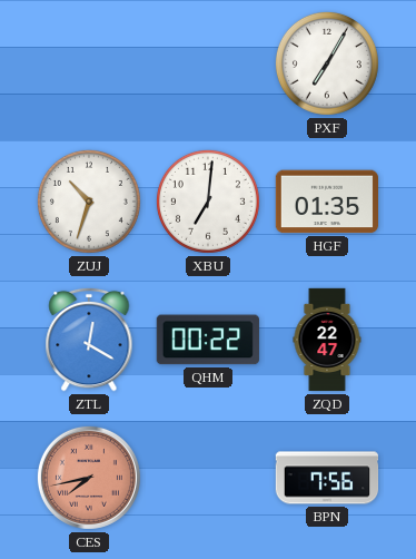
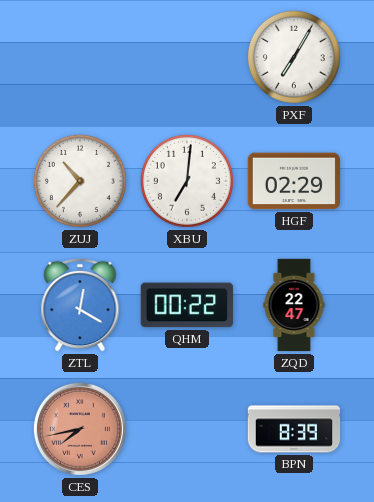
ZUJ: 10:33 -> 10:37 (80, 181)
HGF: 01:35 -> 02:29 (293, 181)
BPN: 7:56 -> 8:39 (294, 429)
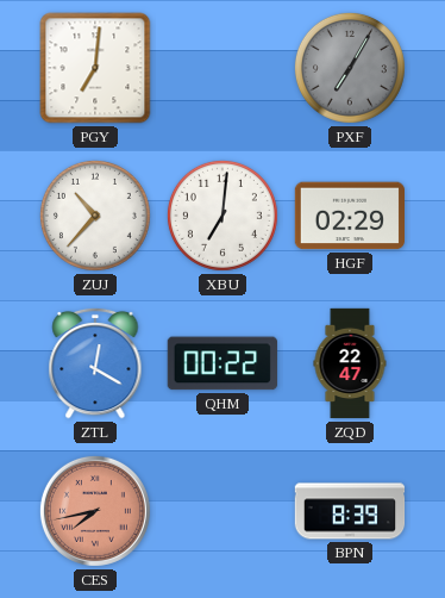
PGY: none -> 7:01 (95, 68)
PXF dial: white -> grey (350, 68)
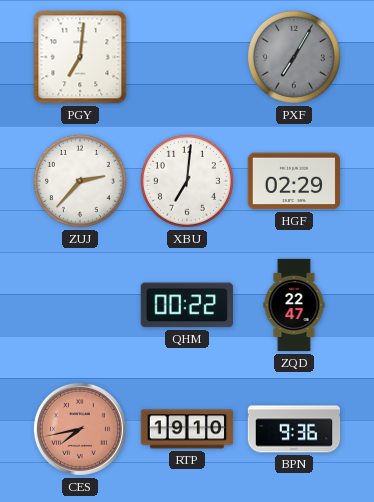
ZUJ: 10:37 -> 2:37 (80, 181)
ZTL: 12:20 -> none (95, 363)
RTP: none -> 19:10 (187, 429)
BPN: 8:39 -> 9:36 (294, 429)
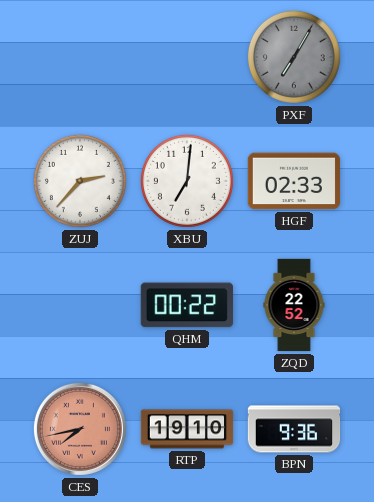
PGY: 7:01 -> none (80, 57)
HGF: 02:29 -> 02:33 (293, 181)
ZQD: 22:47 -> 22:52 (294, 305)
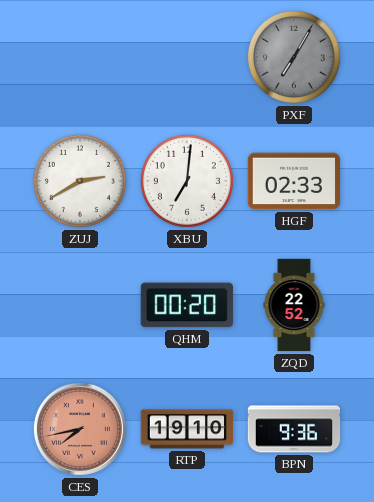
ZUJ: 2:37 -> 2:40 (80, 181)
QHM: 00:22 -> 00:20 (187, 305)
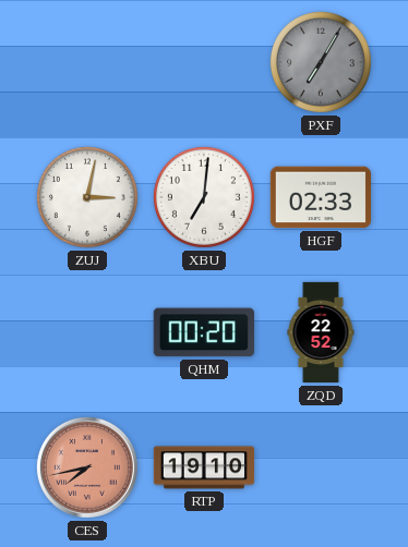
ZUJ: 2:40 -> 3:02 (87, 197)
BPN: 9:36 -> none (294, 429)
